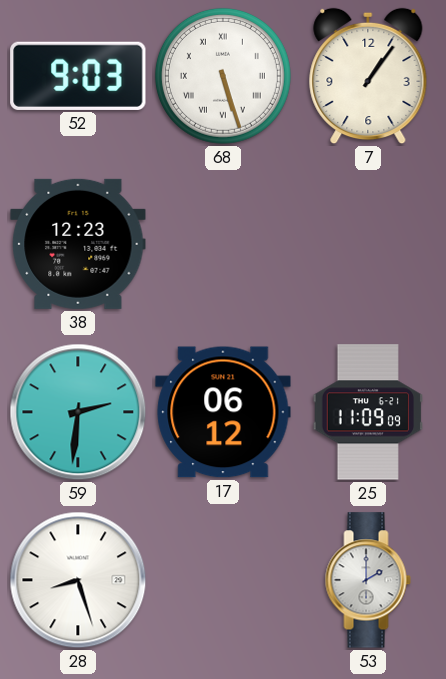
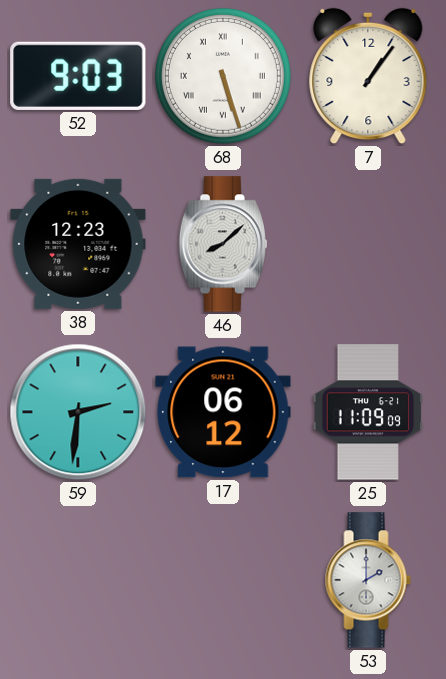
46: none -> 8:08 (223, 244)
28: 8:27 -> none (78, 580)
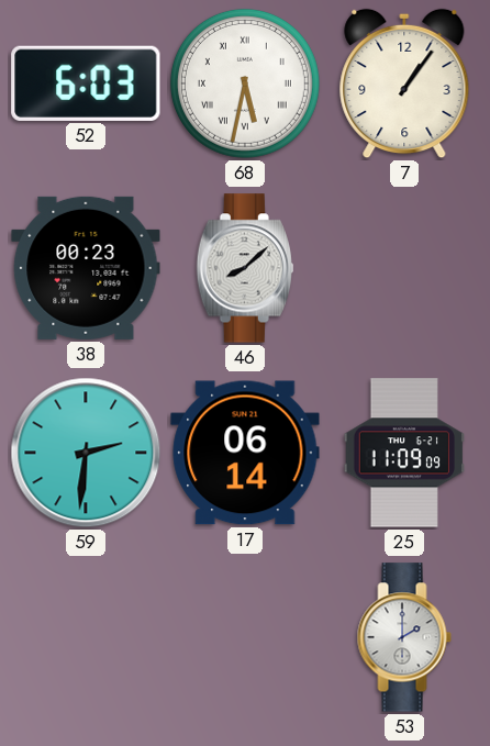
52: 9:03 -> 6:03 (86, 83)
68: 5:27 -> 5:32 (245, 83)
38: 12:23 -> 00:23 (86, 268)
17: 06:12 -> 06:14 (245, 453)
